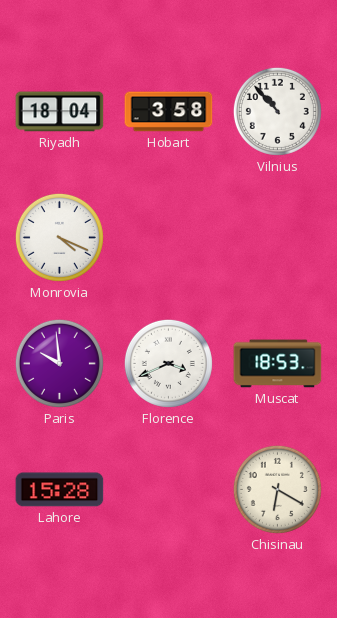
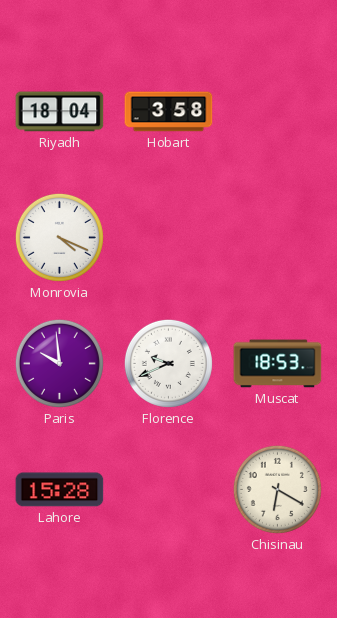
Vilnius: 10:53 -> none (277, 111)
Florence: 3:41 -> 9:41 (168, 363)
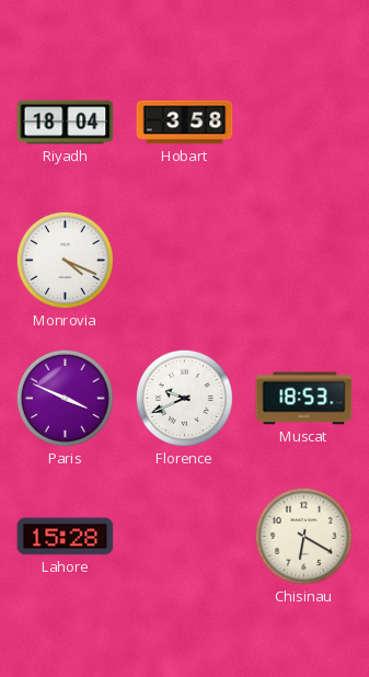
Paris: 9:59 -> 3:49 (65, 398)
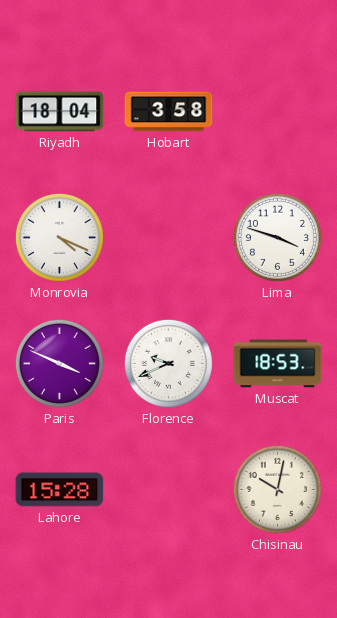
Lima: none -> 3:48 (277, 237)
Chisinau: 6:20 -> 10:02 (277, 489)
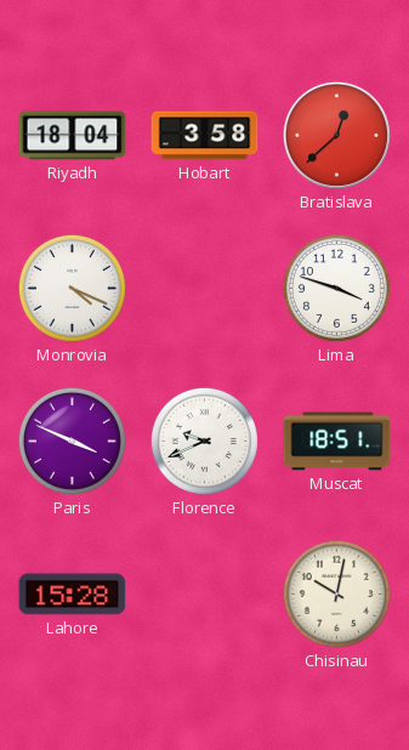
Bratislava: none -> 12:38 (336, 135)
Muscat: 18:53 -> 18:51 (337, 442)
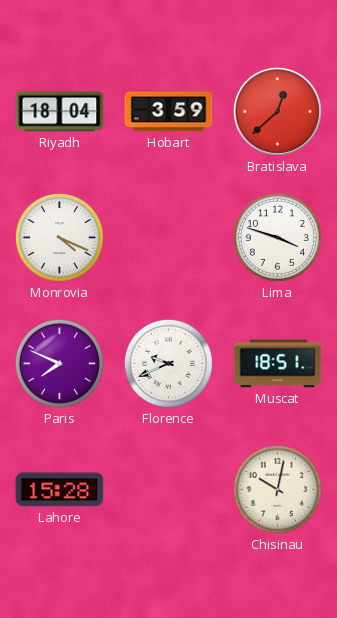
Hobart: 3:58 -> 3:59 (169, 112)
Paris: 3:49 -> 7:49 (59, 363)
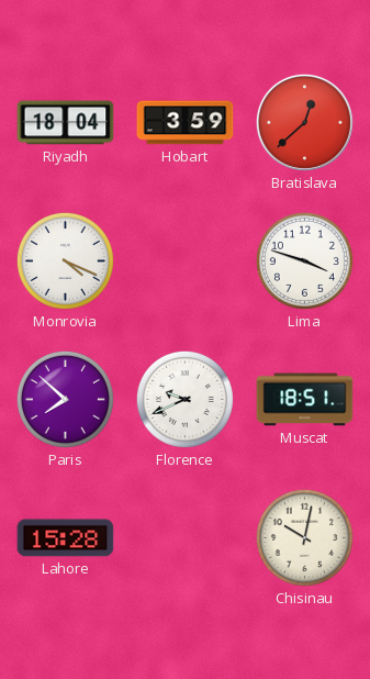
Paris: 7:49 -> 7:52 (65, 399)
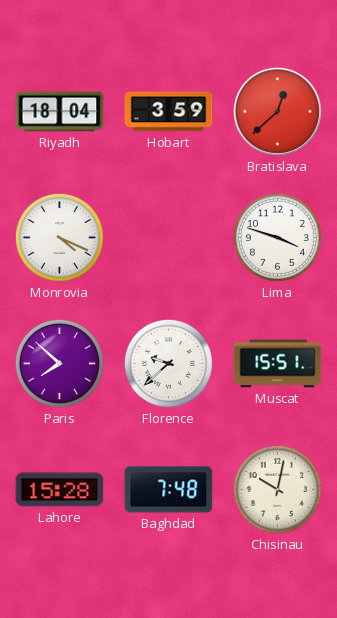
Florence: 9:41 -> 9:38 (168, 363)
Muscat: 18:51 -> 15:51 (278, 364)
Baghdad: none -> 7:48 (169, 490)
